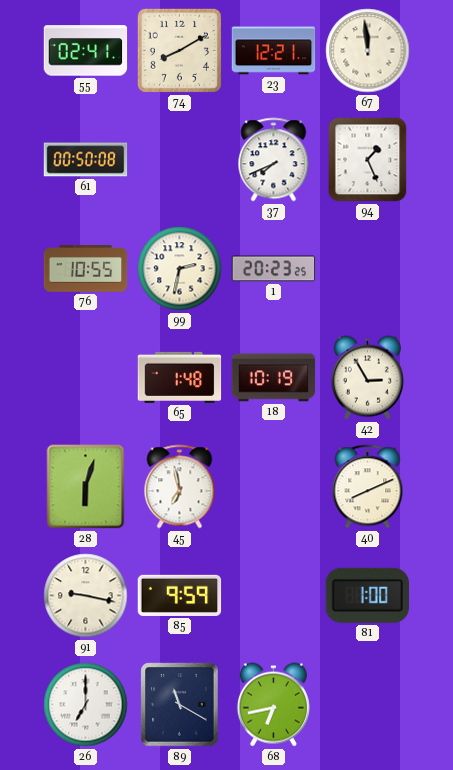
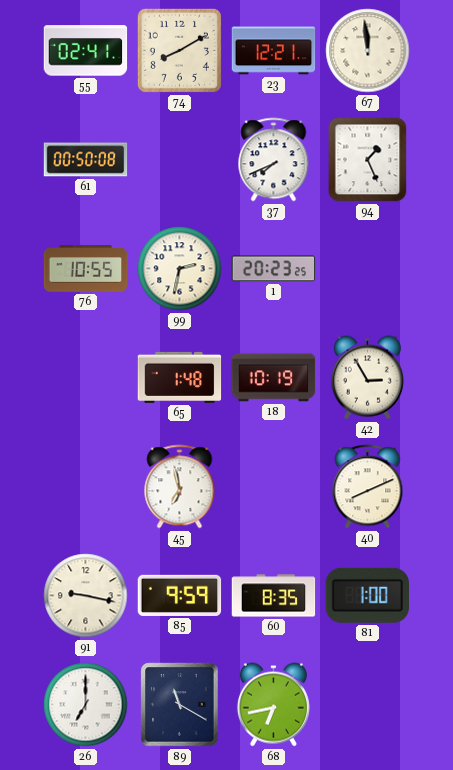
28: 6:03 -> none (86, 487)
60: none -> 8:35 (274, 596)
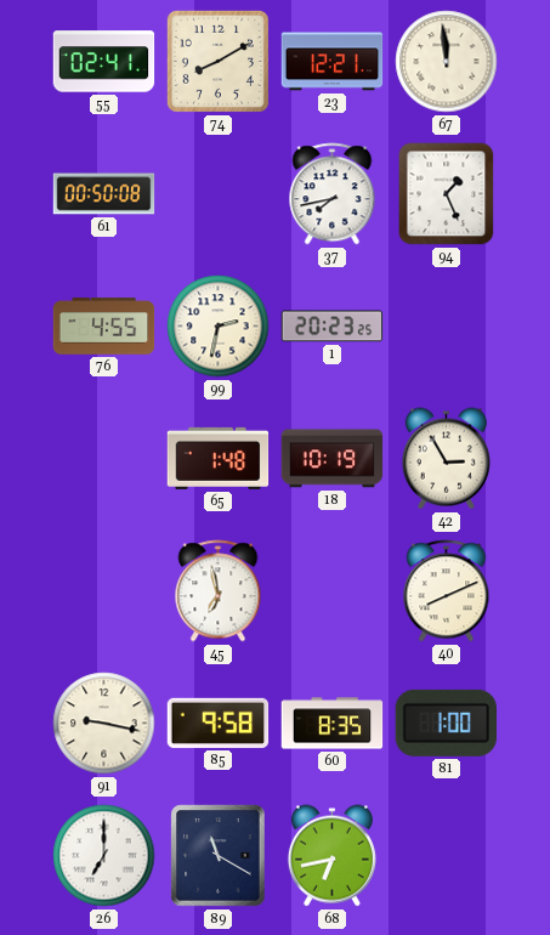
37: 7:41 -> 7:43 (333, 194)
76: 10:55 -> 4:55 (104, 327)
85: 9:59 -> 9:58 (219, 722)
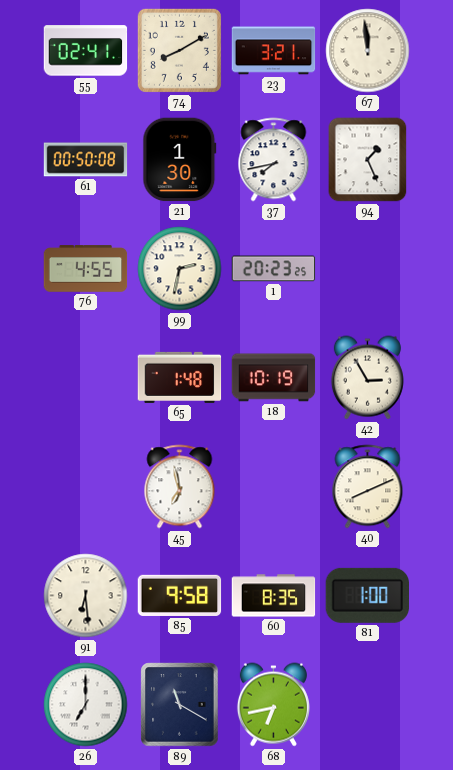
23: 12:21 -> 3:21 (274, 51)
21: none -> 1:30 (180, 160)
91: 9:17 -> 6:29 (86, 596)
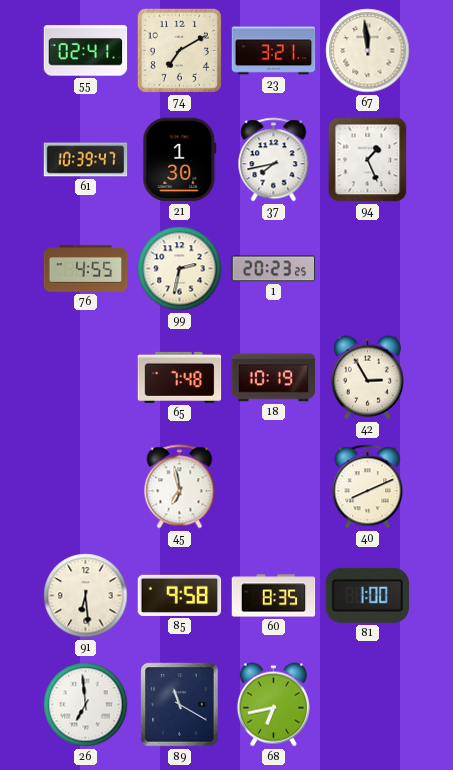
74: 8:10 -> 7:10 (179, 50)
61: 00:50 -> 10:39 (86, 160)
65: 1:48 -> 7:48 (180, 377)
26: 7:00 -> 6:59 (86, 705)
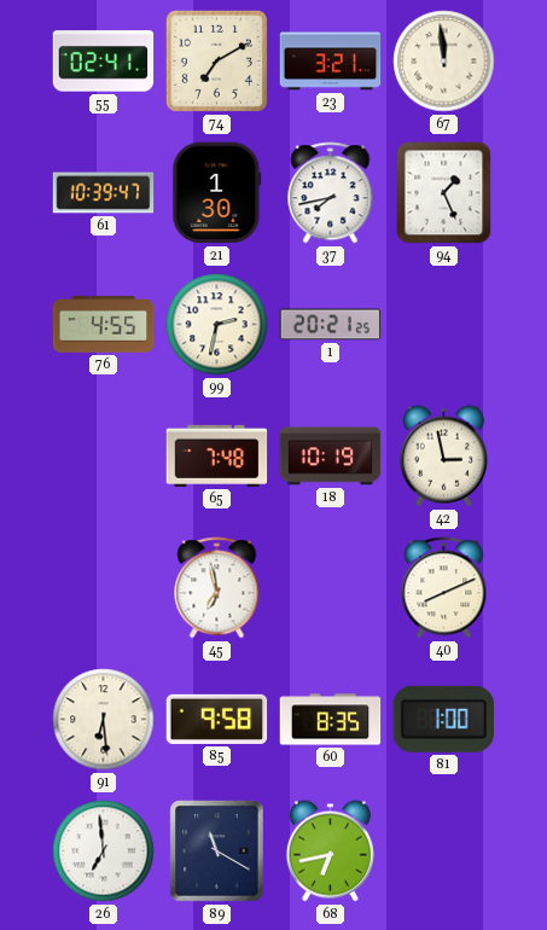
1: 20:23 -> 20:21 (331, 325)
42: 2:55 -> 2:58 (443, 457)
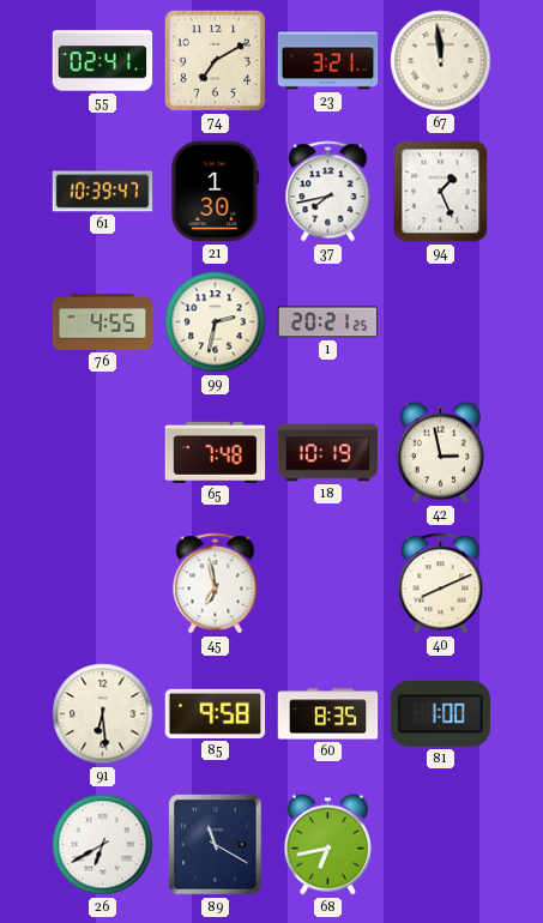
26: 6:59 -> 6:40 (103, 845)
